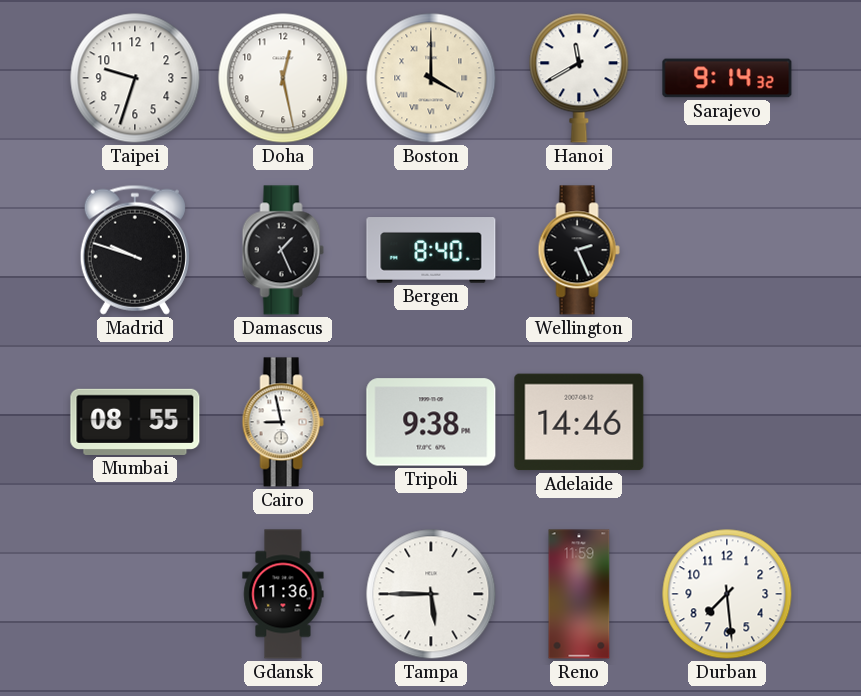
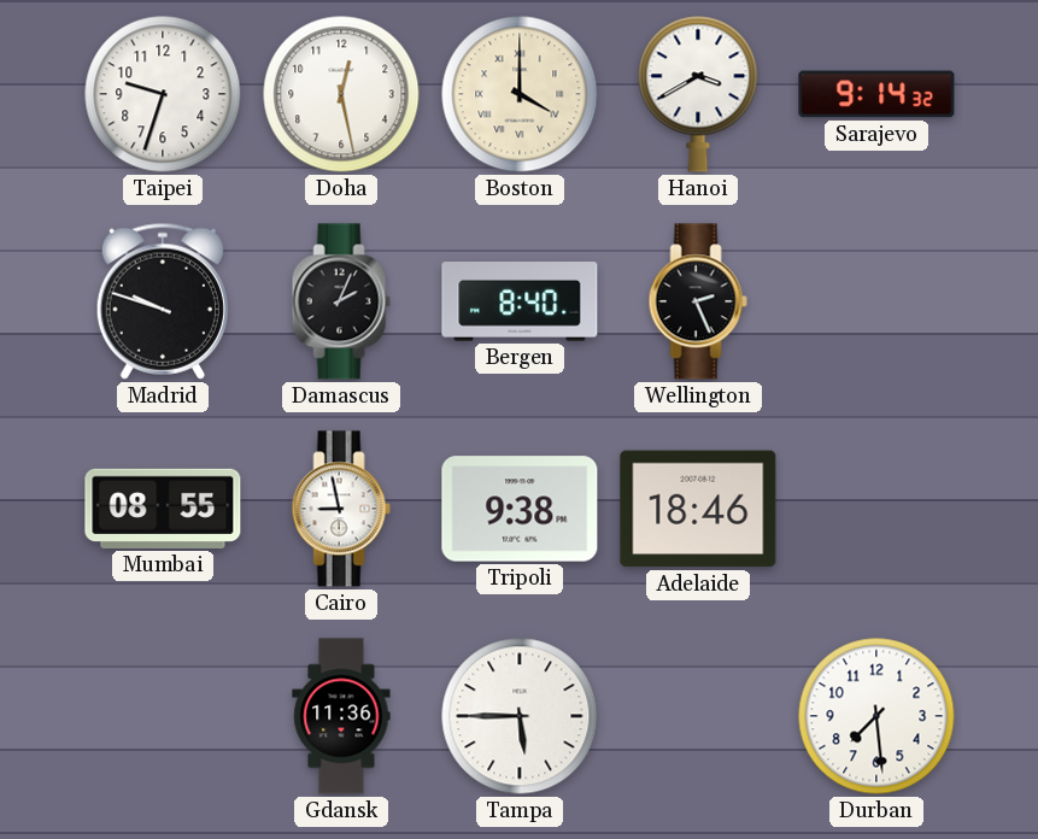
Hanoi: 11:40 -> 3:40 (698, 94)
Damascus: 1:26 -> 2:04 (341, 301)
Adelaide: 14:46 -> 18:46 (698, 509)
Reno: 11:59 -> none (579, 594)
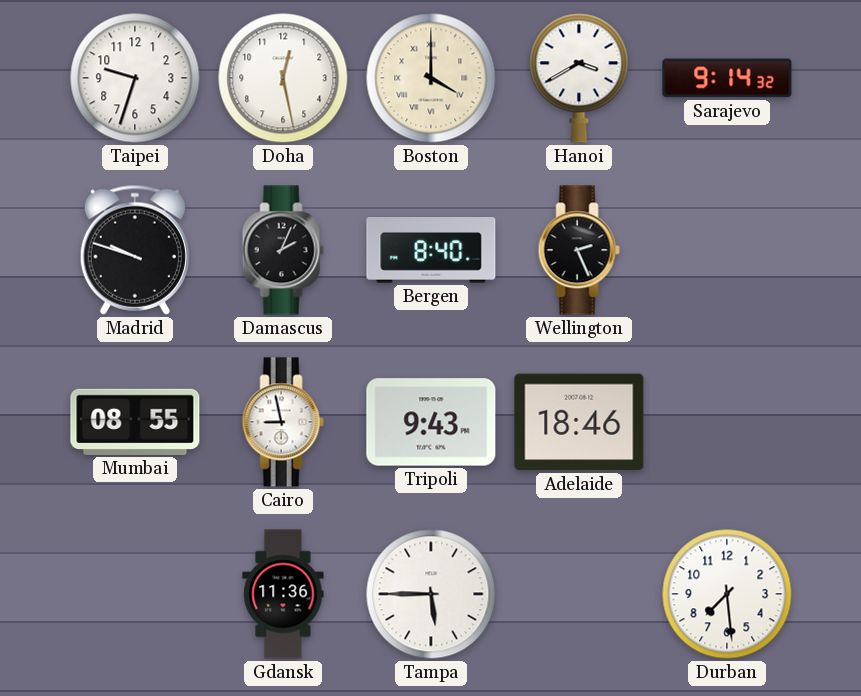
Tripoli: 9:38 -> 9:43 (431, 422)
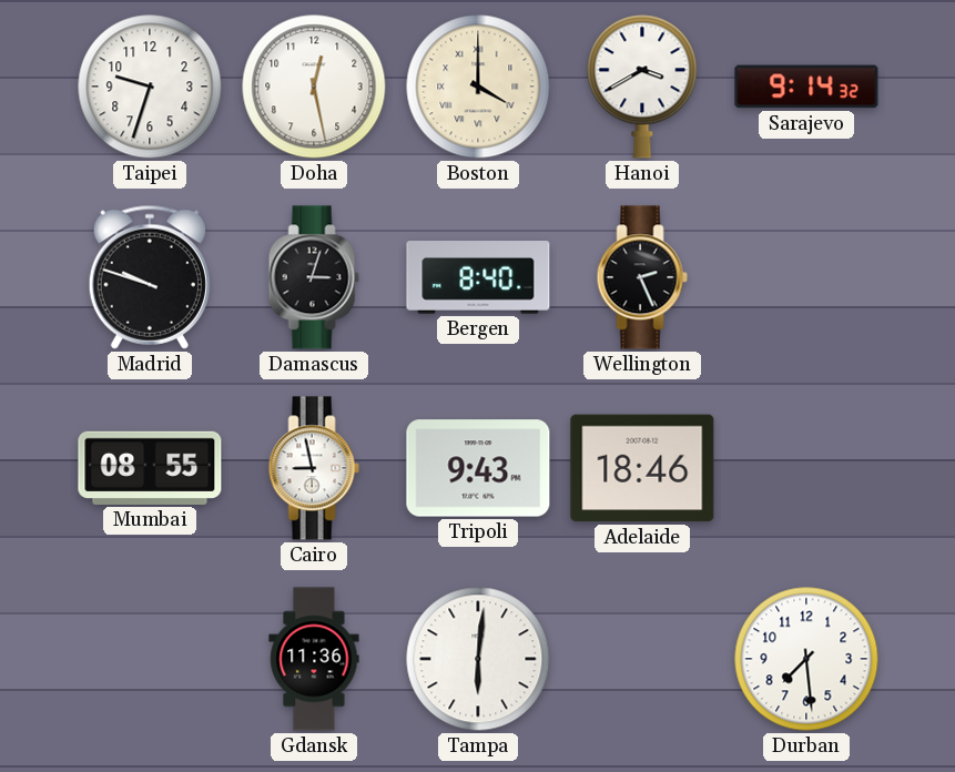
Damascus: 2:04 -> 3:03 (314, 277)
Tampa: 5:45 -> 6:01 (478, 659)
